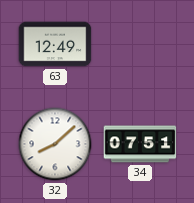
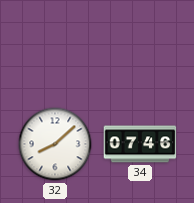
63: 12:49 -> none (55, 44)
34: 07:51 -> 07:46 (140, 144)
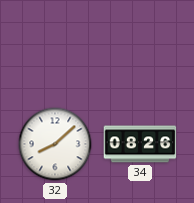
34: 07:46 -> 08:26 (140, 144)
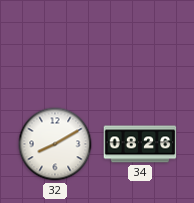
32: 8:08 -> 8:10 (55, 144)
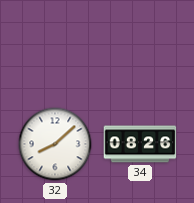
32: 8:10 -> 8:08 (55, 144)
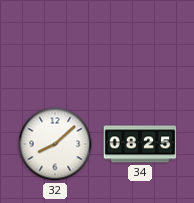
34: 08:26 -> 08:25 (140, 144)
